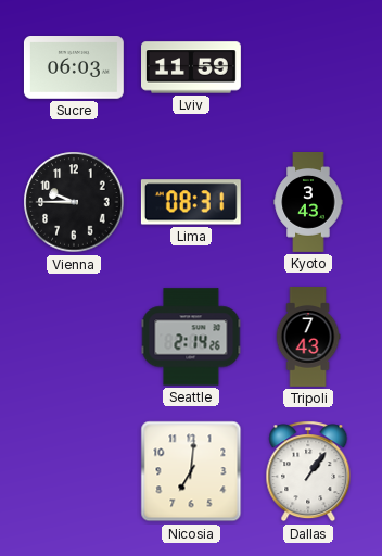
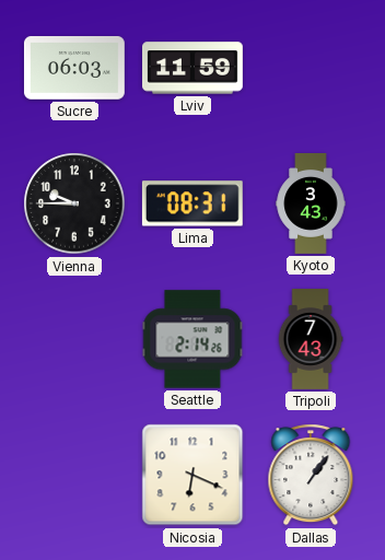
Nicosia: 7:01 -> 6:19 (192, 475)
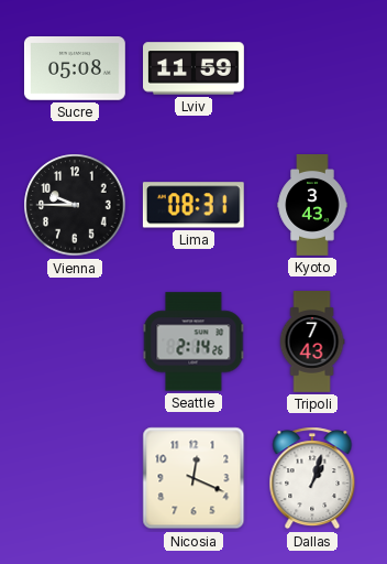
Sucre: 06:03 -> 05:08 (75, 68)
Nicosia: 6:19 -> 12:19 (193, 478)
Dallas: 1:06 -> 1:03 (312, 478)
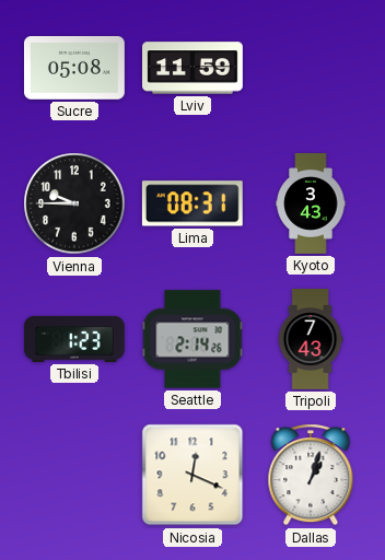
Tbilisi: none -> 1:23 (74, 339)
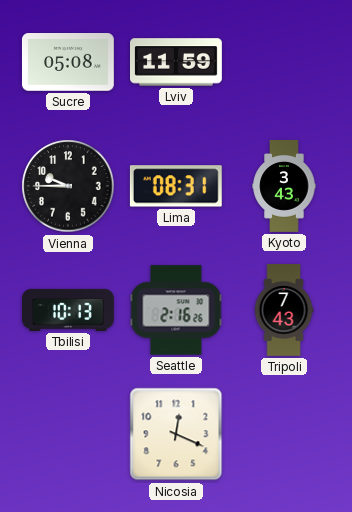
Tbilisi: 1:23 -> 10:13 (68, 310)
Seattle: 2:14 -> 2:16 (176, 310)
Dallas: 1:03 -> none (311, 475)
